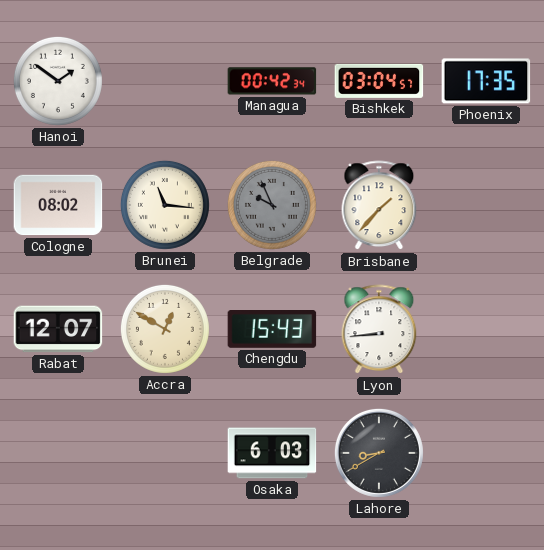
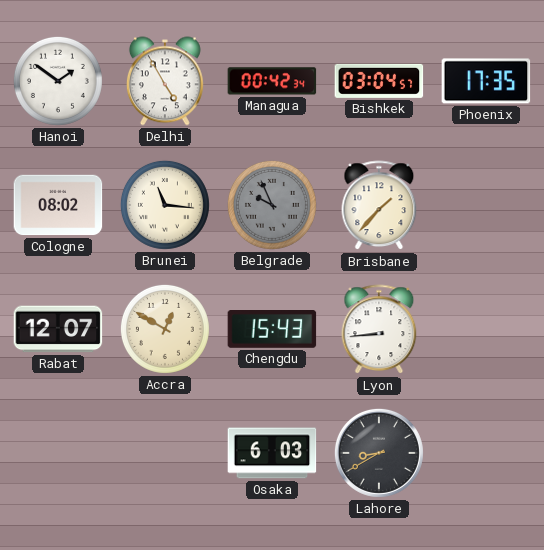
Delhi: none -> 4:55 (165, 81)
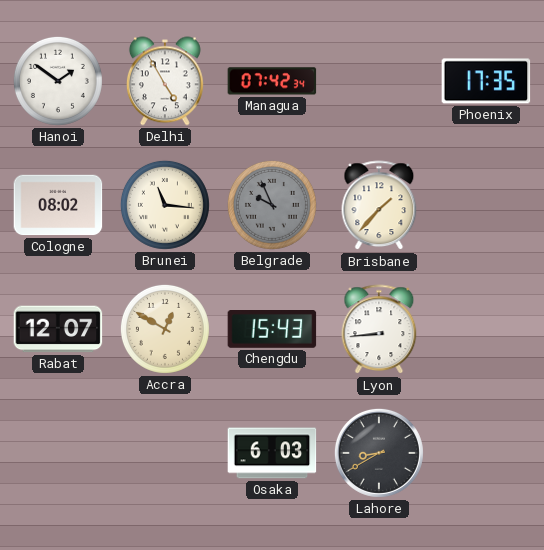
Managua: 00:42 -> 07:42 (272, 81)
Bishkek: 03:04 -> none (379, 81)
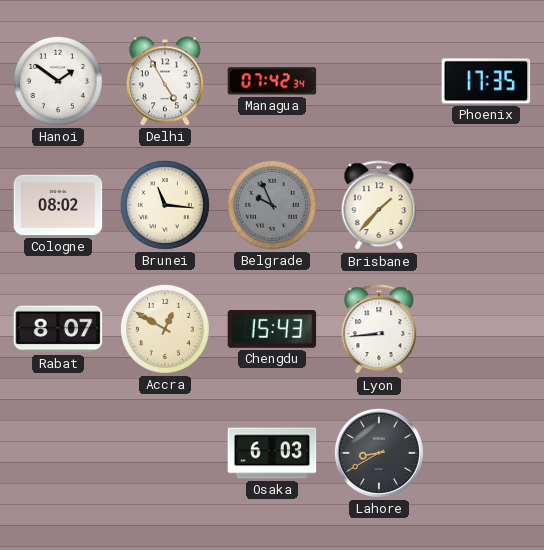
Rabat: 12:07 -> 8:07 (58, 329)
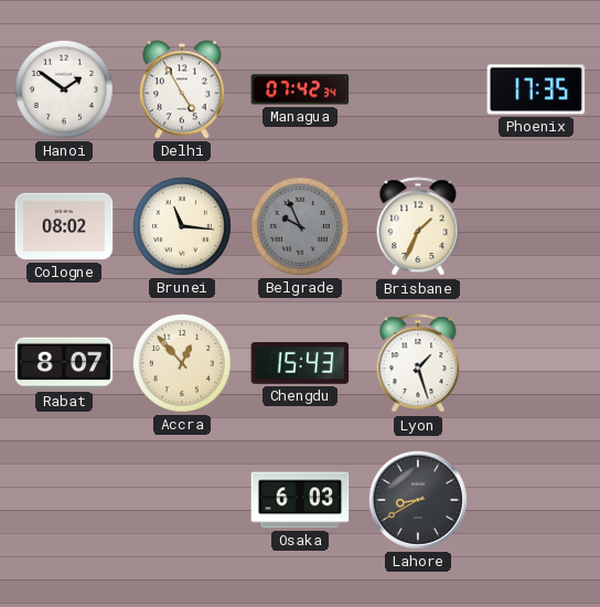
Brisbane: 1:37 -> 1:34 (418, 227)
Accra: 12:50 -> 12:53 (182, 363)
Lyon: 8:44 -> 1:27 (418, 364)
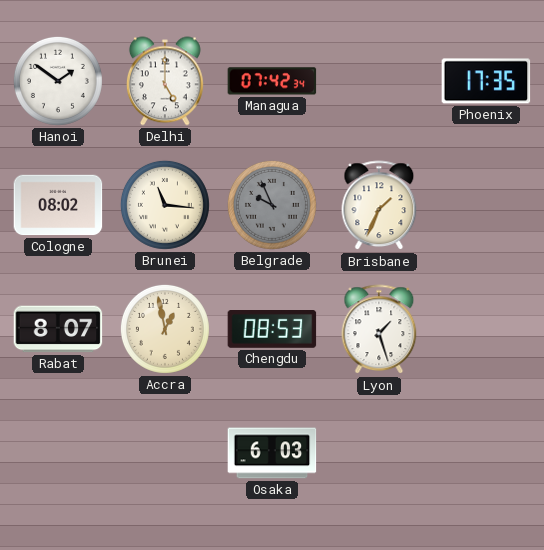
Delhi: 4:55 -> 5:00 (165, 81)
Accra: 12:53 -> 12:58 (165, 329)
Chengdu: 15:43 -> 08:53 (272, 330)
Lahore: 8:40 -> none (418, 500)
